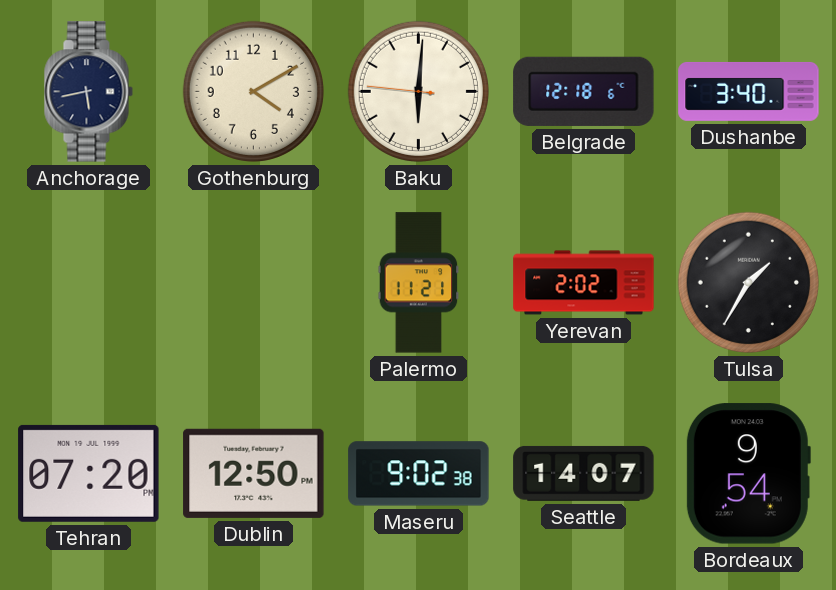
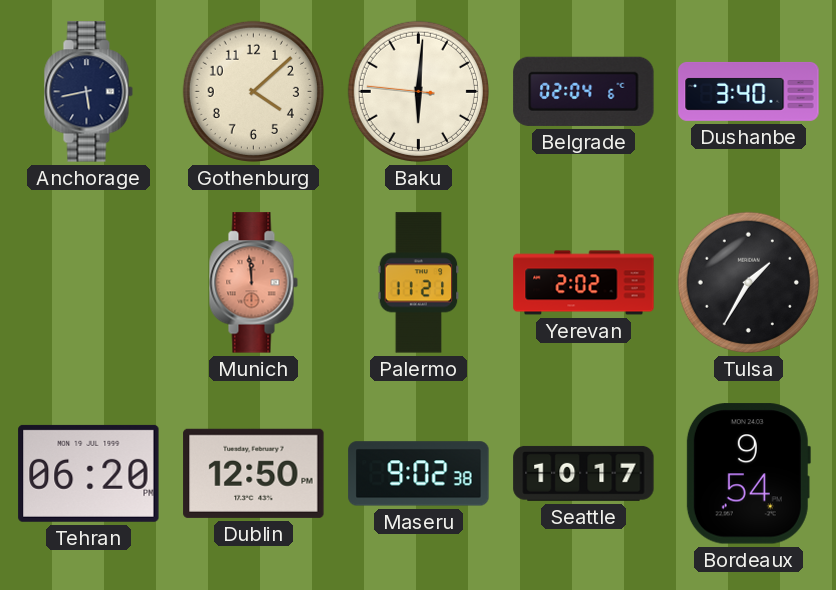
Gothenburg: 4:10 -> 4:08 (253, 91)
Belgrade: 12:18 -> 02:04 (584, 91)
Munich: none -> 11:59 (253, 283)
Tehran: 07:20 -> 06:20 (89, 473)
Seattle: 14:07 -> 10:17 (584, 473)
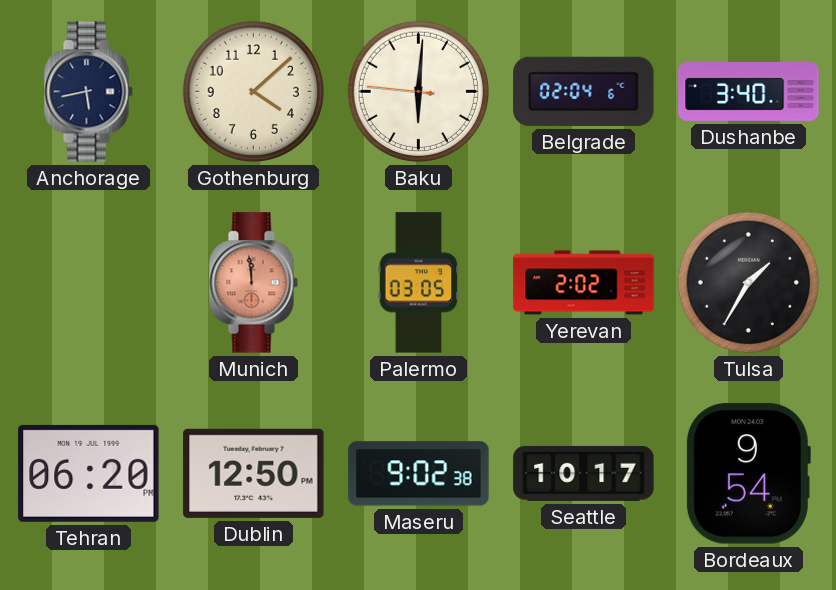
Palermo: 11:21 -> 03:05 (419, 283)
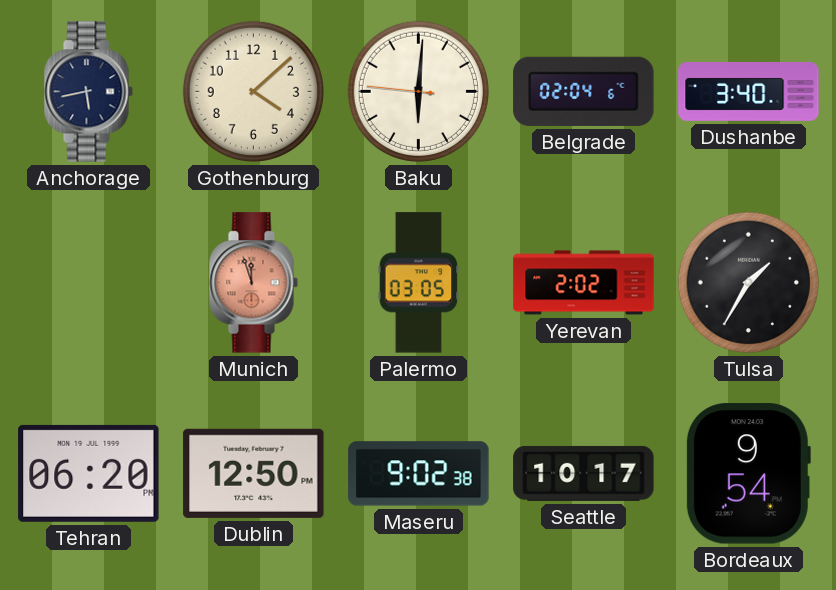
Munich: 11:59 -> 11:57 (253, 283)
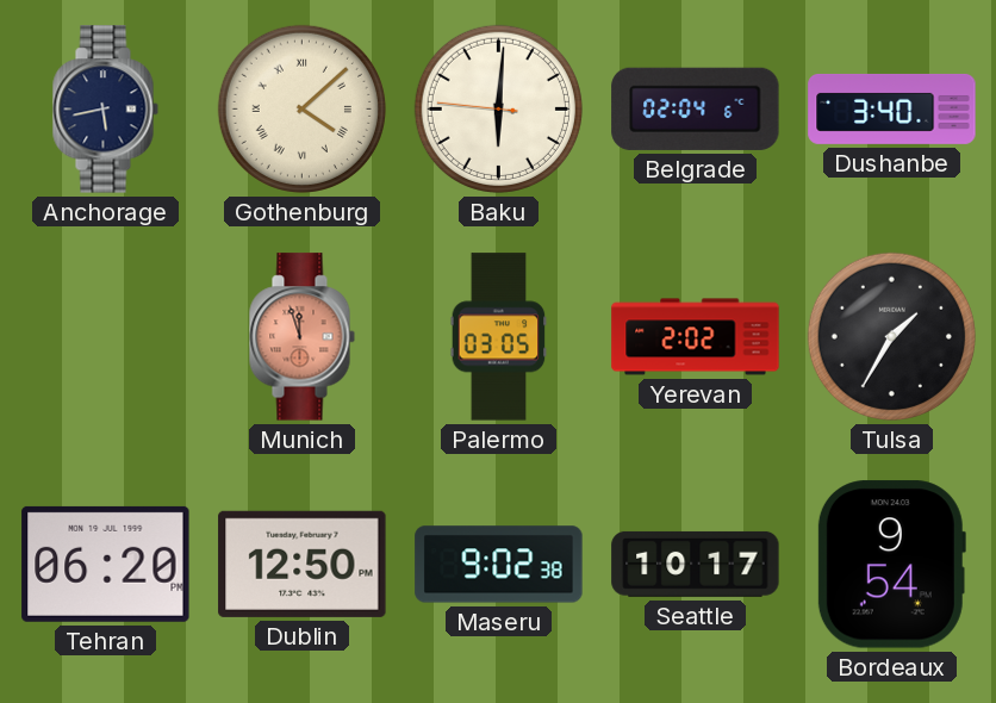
Gothenburg numerals: Arabic -> Roman (301, 108)
